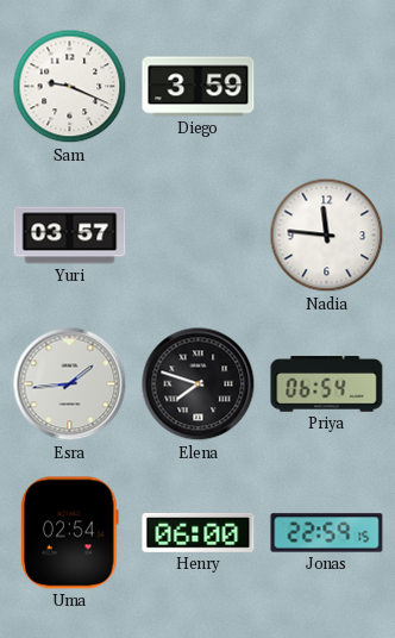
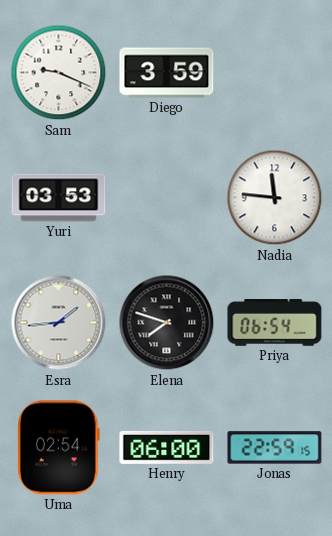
Yuri: 03:57 -> 03:53 (59, 198)
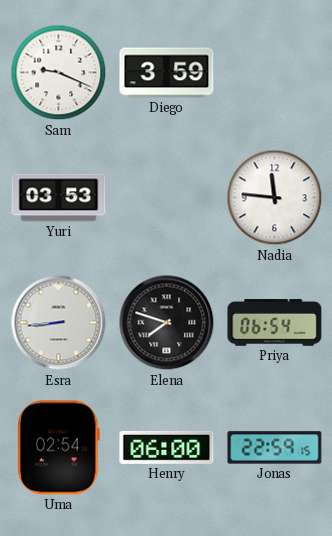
Esra: 1:44 -> 8:44 (59, 323)
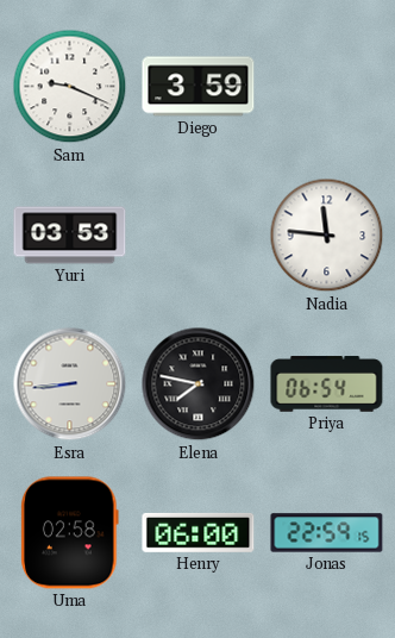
Elena: 7:48 -> 7:47 (199, 384)
Uma: 02:54 -> 02:58 (70, 533)
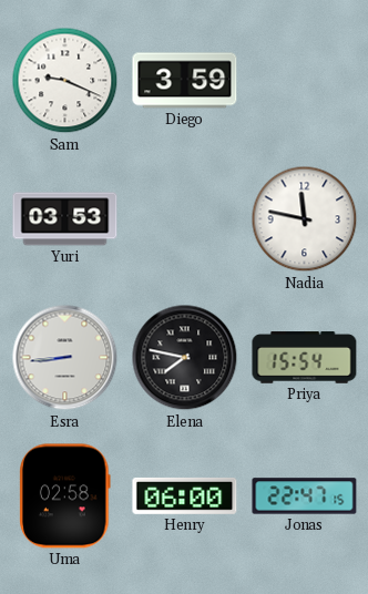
Nadia: 11:46 -> 11:47 (305, 219)
Priya: 06:54 -> 15:54 (305, 358)
Jonas: 22:59 -> 22:47 (305, 496)
